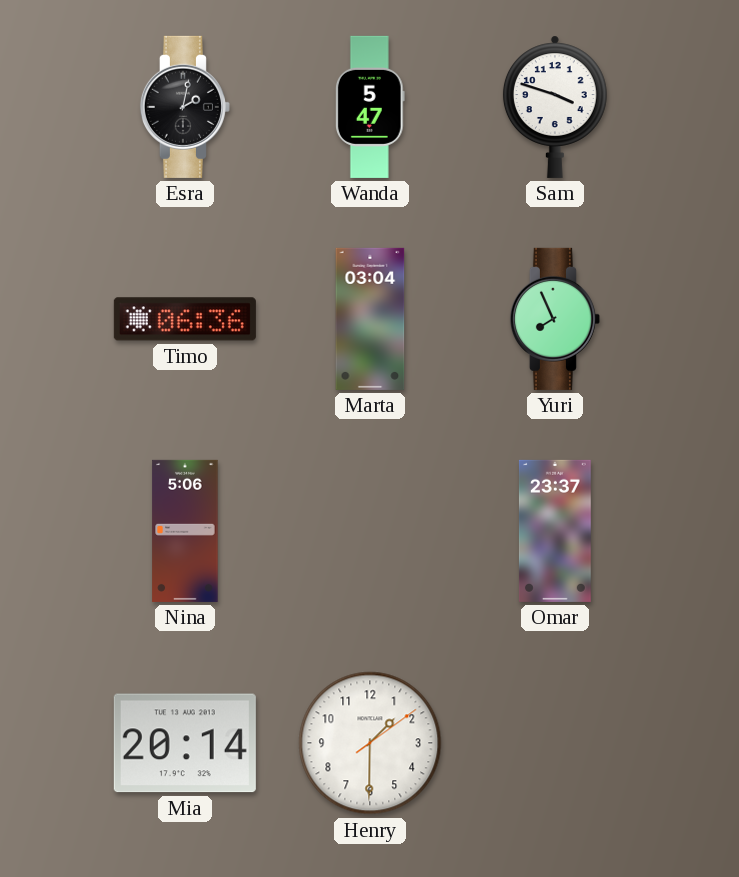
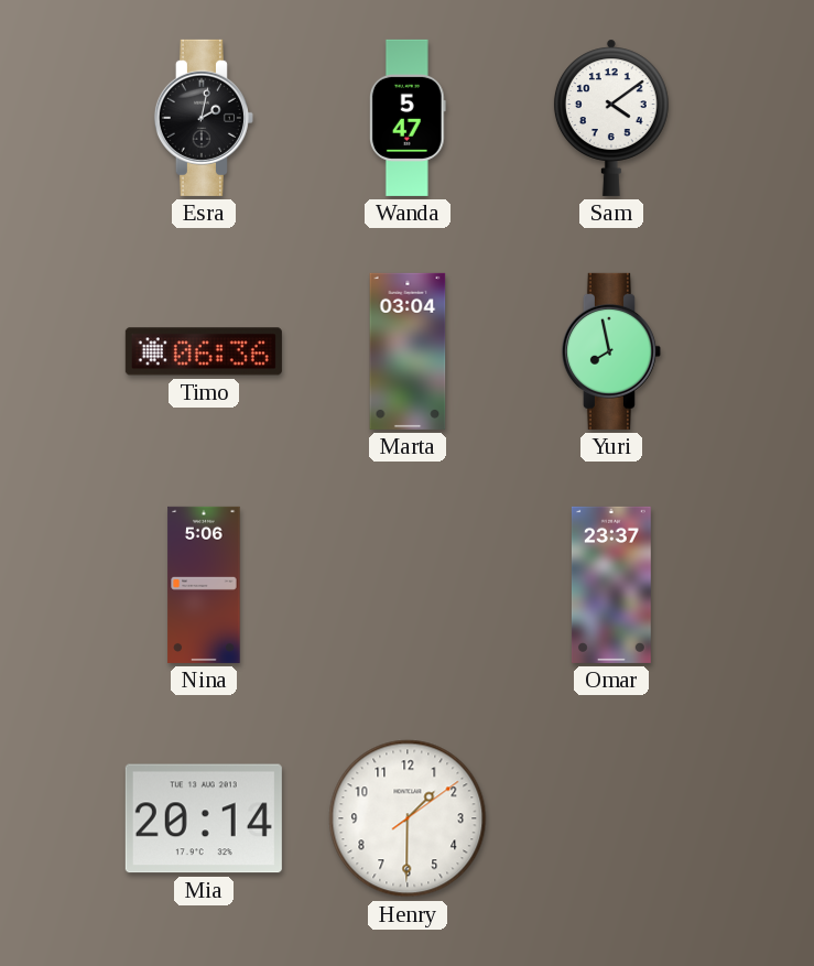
Sam: 3:48 -> 4:09 (611, 118)
Yuri: 7:56 -> 7:58 (611, 351)
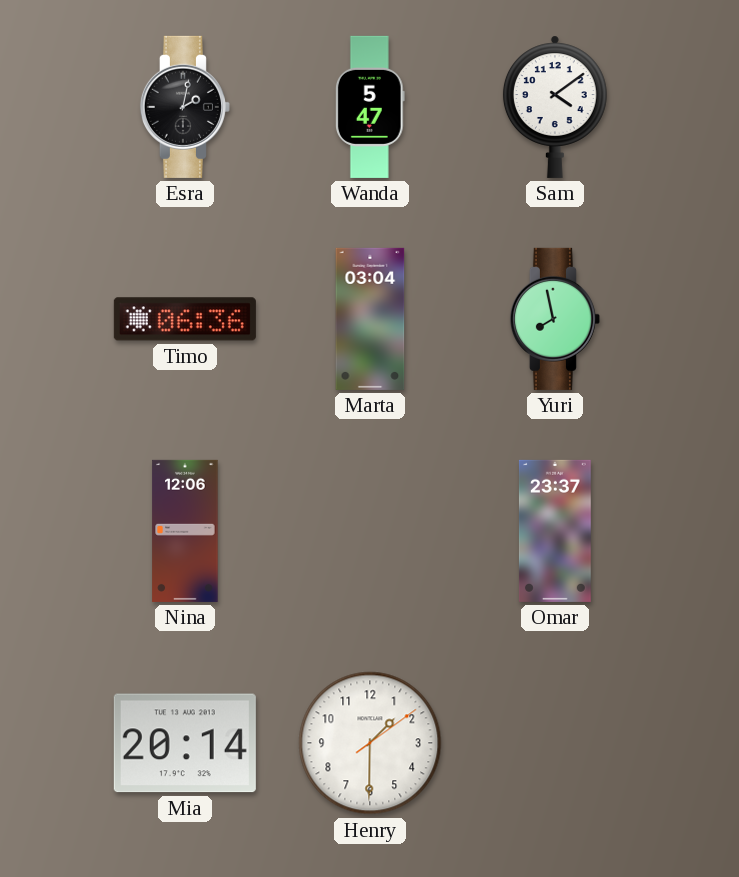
Nina: 5:06 -> 12:06 (185, 531)
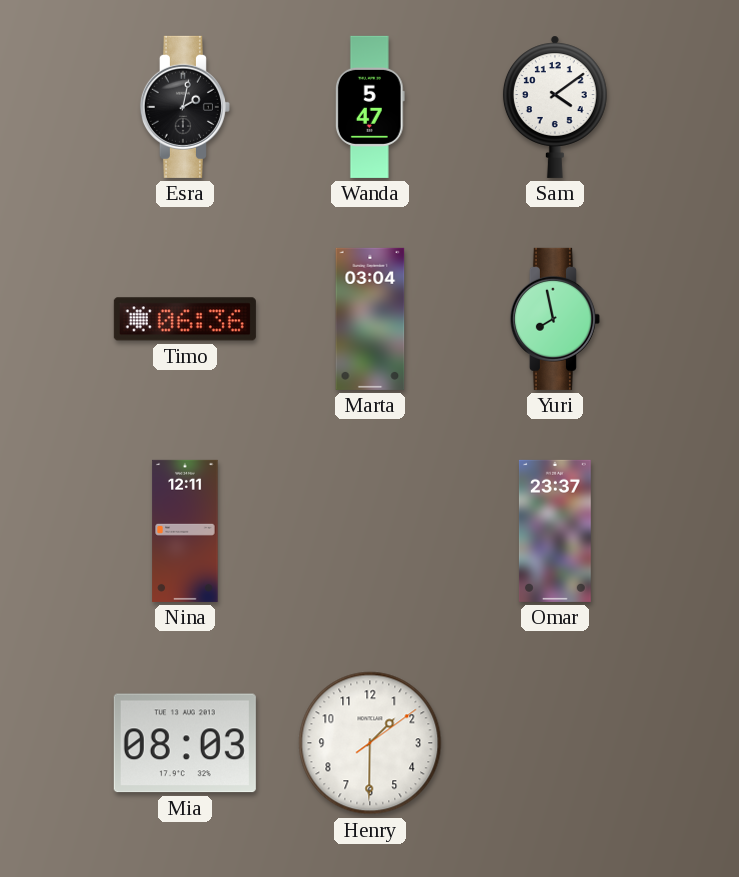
Nina: 12:06 -> 12:11 (185, 531)
Mia: 20:14 -> 08:03 (185, 743)
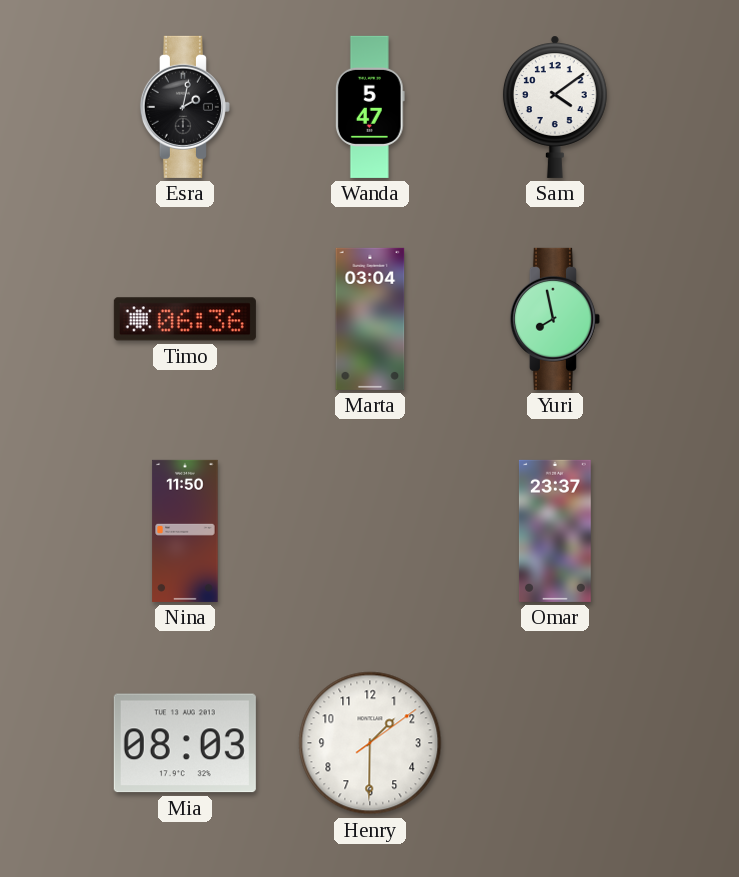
Nina: 12:11 -> 11:50 (185, 531)
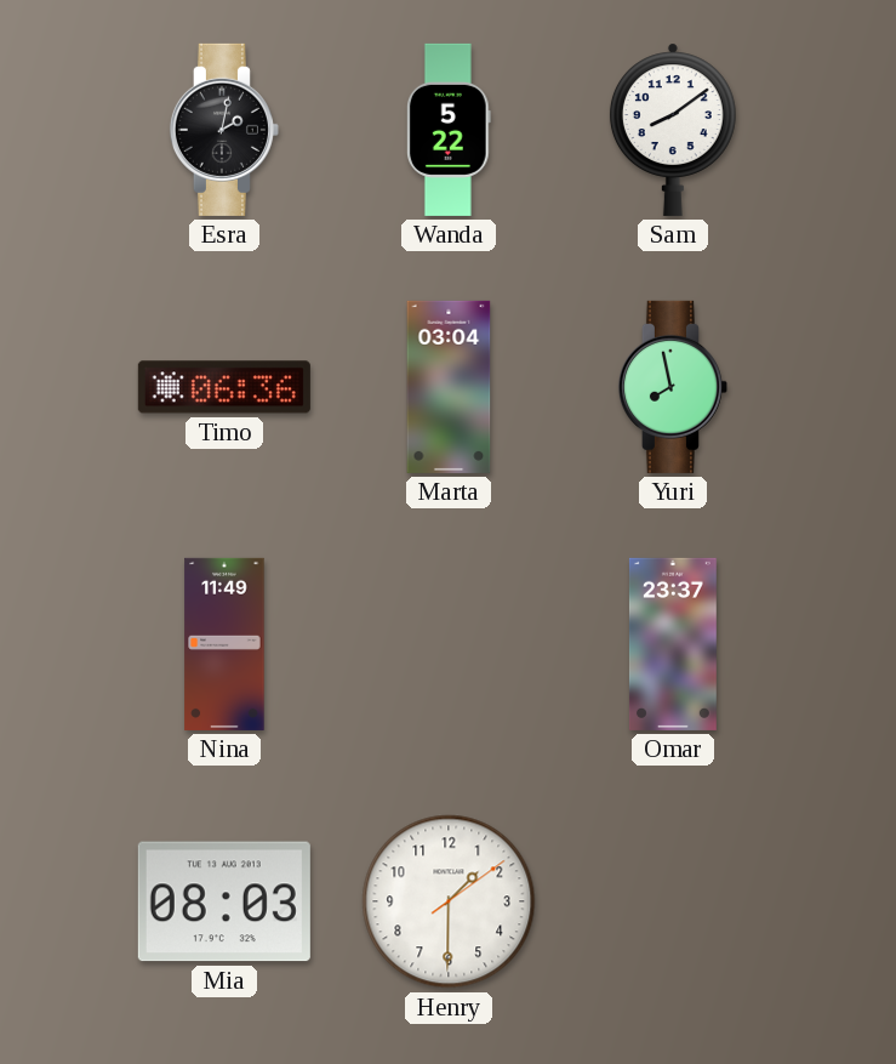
Wanda: 5:47 -> 5:22 (449, 130)
Sam: 4:09 -> 8:09 (673, 130)
Nina: 11:50 -> 11:49 (224, 644)
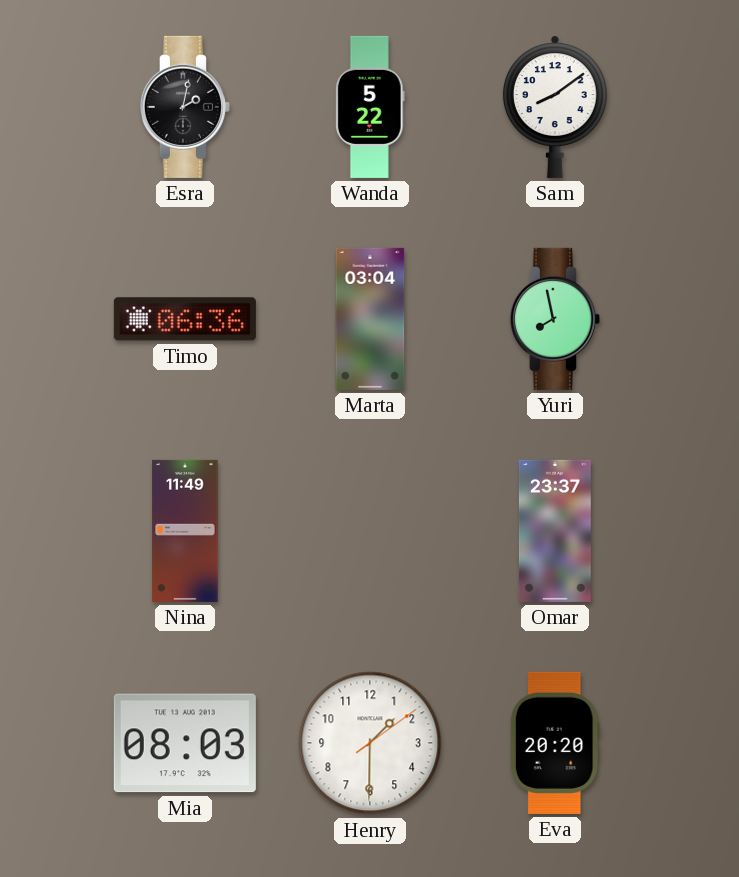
Eva: none -> 20:20 (555, 743)
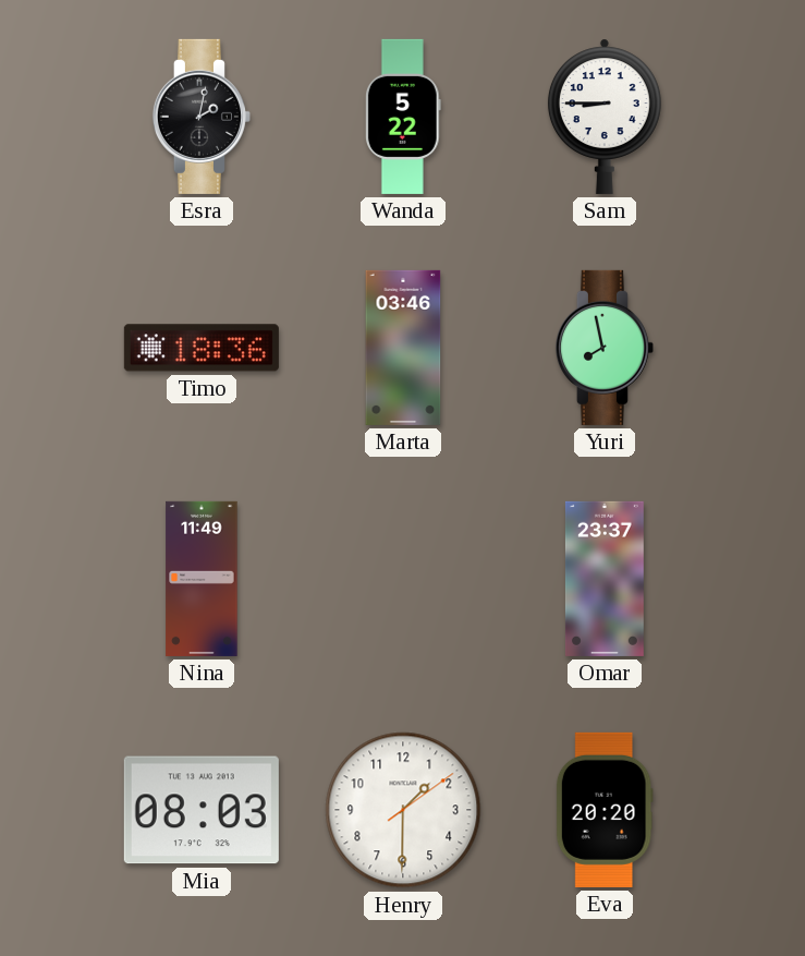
Sam: 8:09 -> 8:45 (605, 117)
Timo: 06:36 -> 18:36 (202, 348)
Marta: 03:04 -> 03:46 (403, 348)
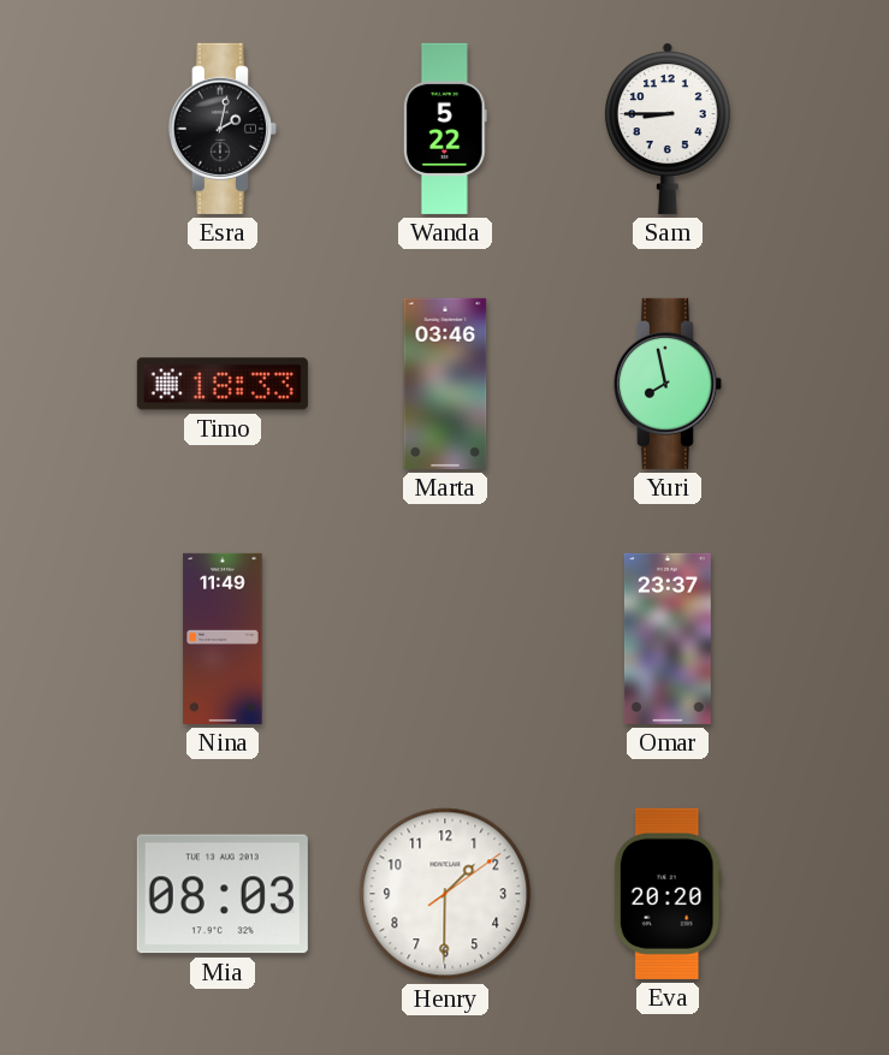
Timo: 18:36 -> 18:33 (223, 384)
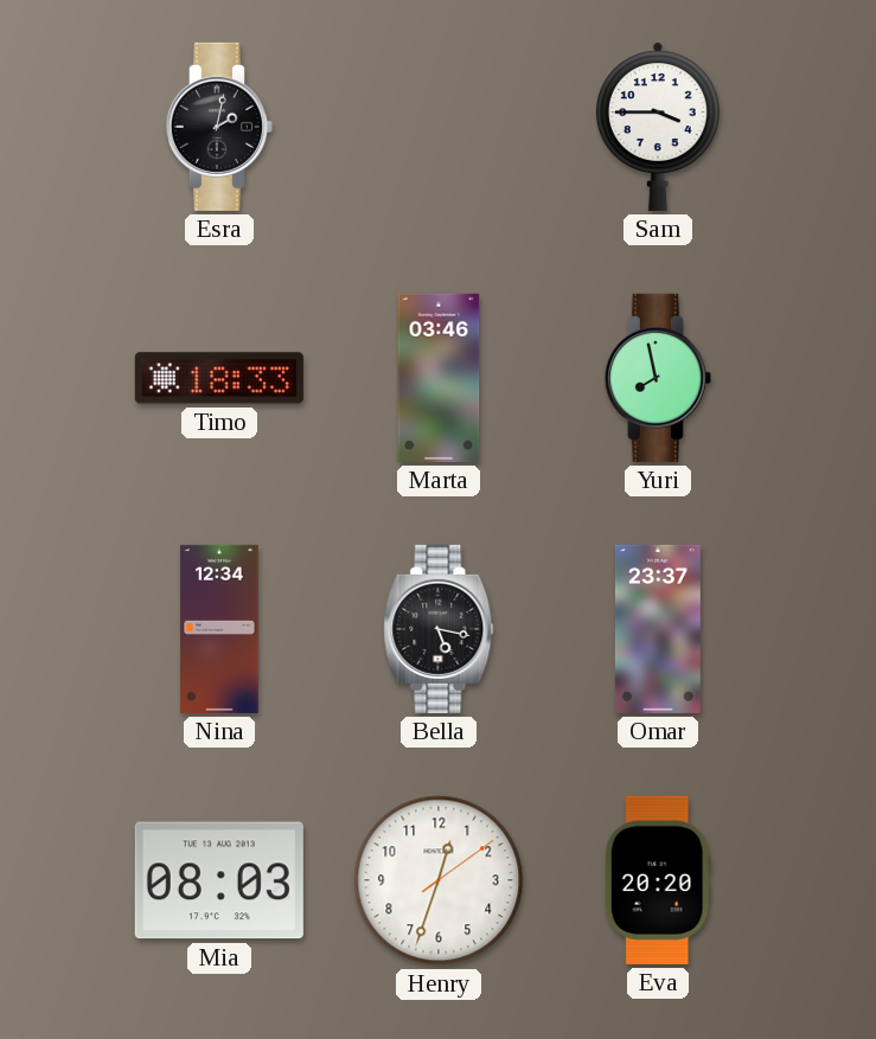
Wanda: 5:22 -> none (445, 129)
Sam: 8:45 -> 3:45 (658, 127)
Nina: 11:49 -> 12:34 (219, 629)
Bella: none -> 5:17 (439, 629)
Henry: 1:30 -> 12:33 (439, 880)
